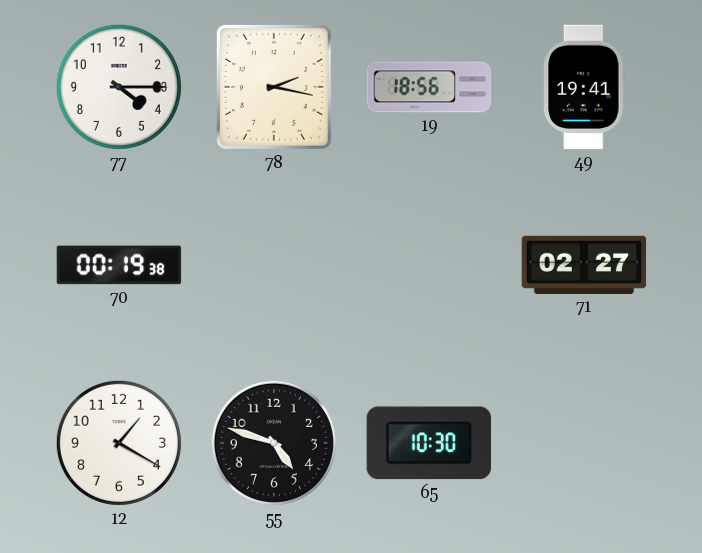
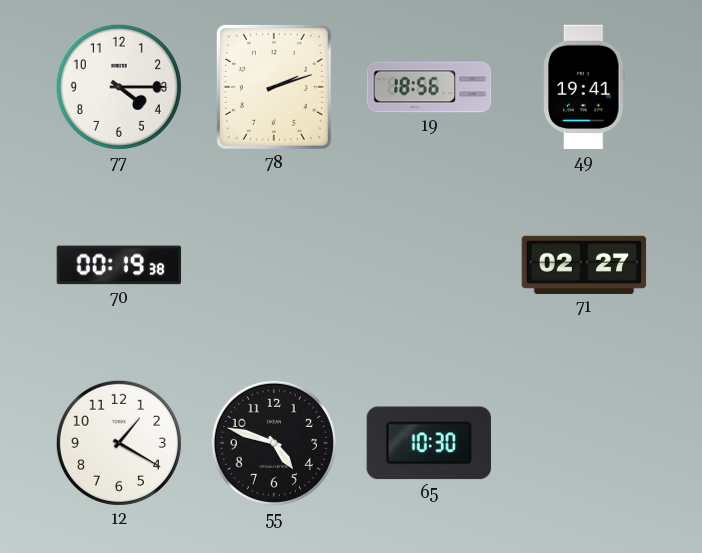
78: 2:17 -> 2:12 (274, 87)
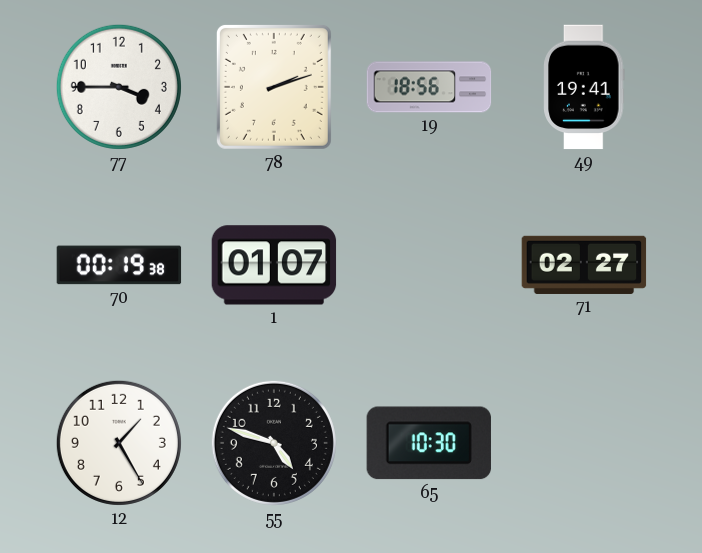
77: 4:15 -> 3:45 (119, 87)
1: none -> 01:07 (274, 265)
12: 1:20 -> 1:25 (119, 443)
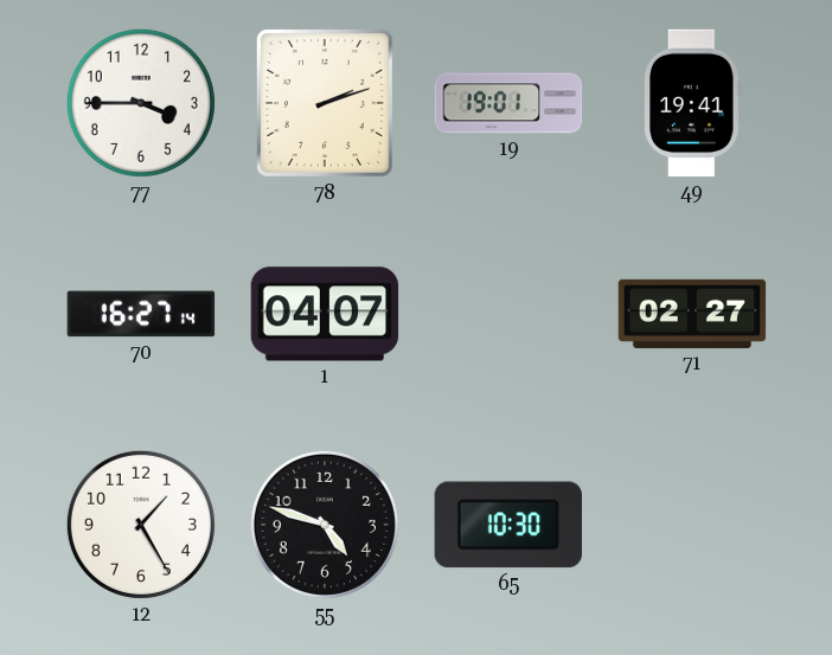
19: 18:56 -> 19:01 (508, 103)
70: 00:19 -> 16:27 (141, 314)
1: 01:07 -> 04:07 (325, 314)
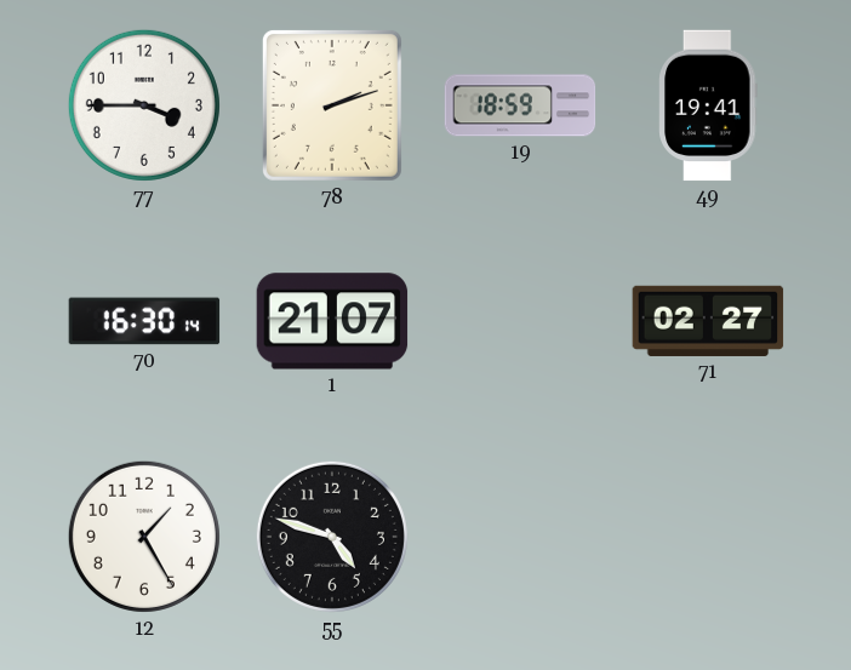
19: 19:01 -> 18:59 (520, 105)
70: 16:27 -> 16:30 (144, 321)
1: 04:07 -> 21:07 (332, 321)
65: 10:30 -> none (508, 525)
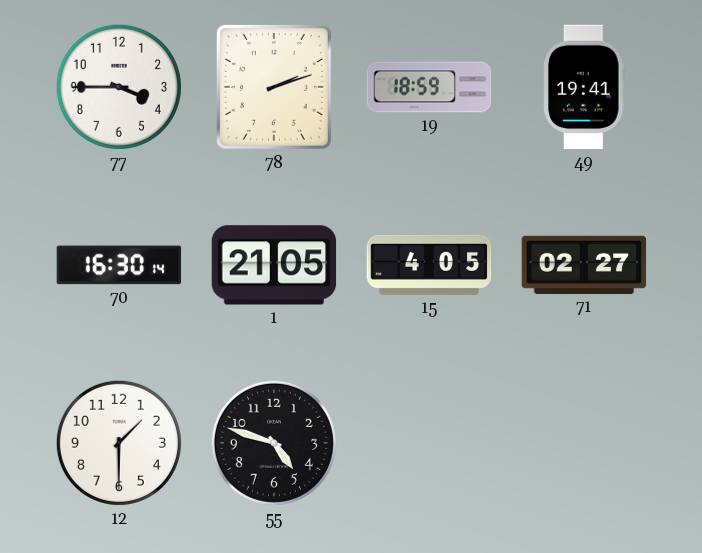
1: 21:07 -> 21:05 (274, 265)
15: none -> 4:05 (429, 265)
12: 1:25 -> 1:30 (119, 443)
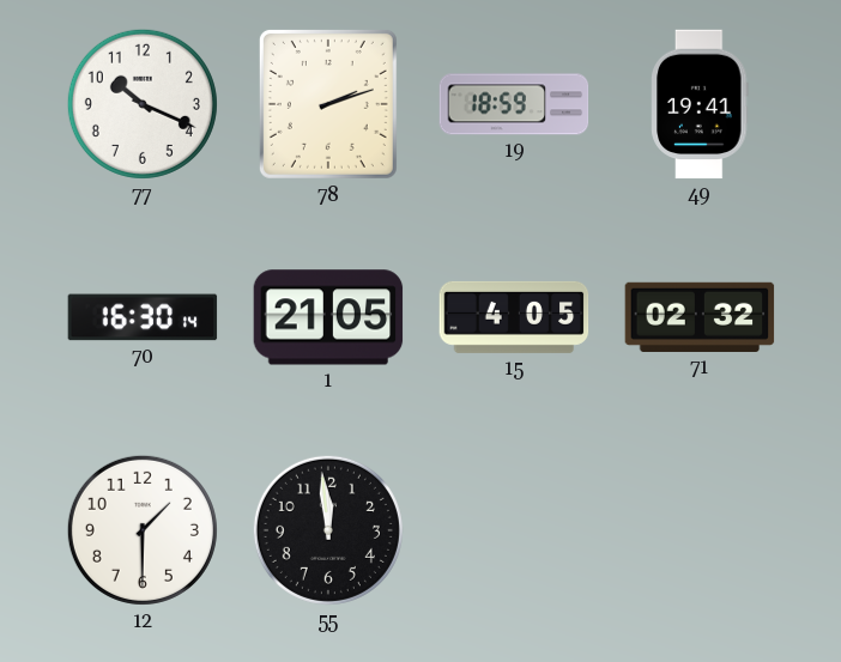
77: 3:45 -> 10:19 (143, 104)
71: 02:27 -> 02:32 (700, 317)
55: 4:48 -> 11:59 (328, 530)
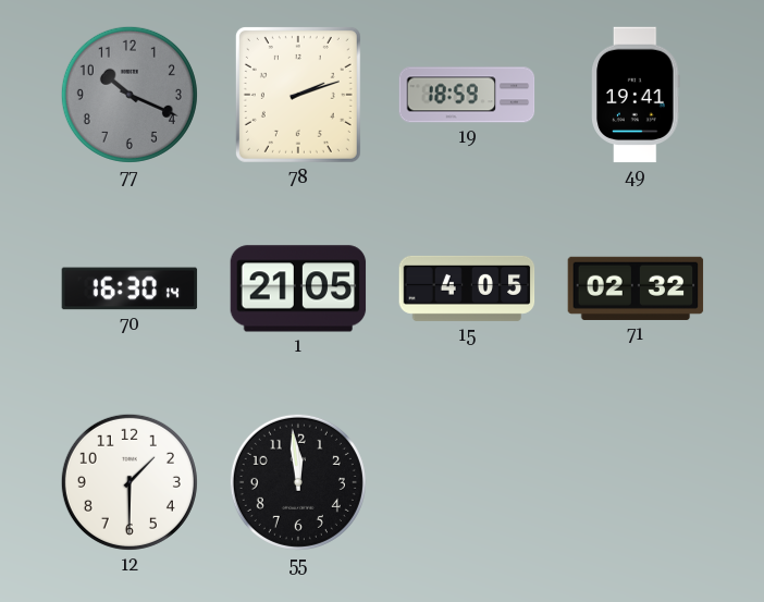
77 dial: white -> grey (130, 95)
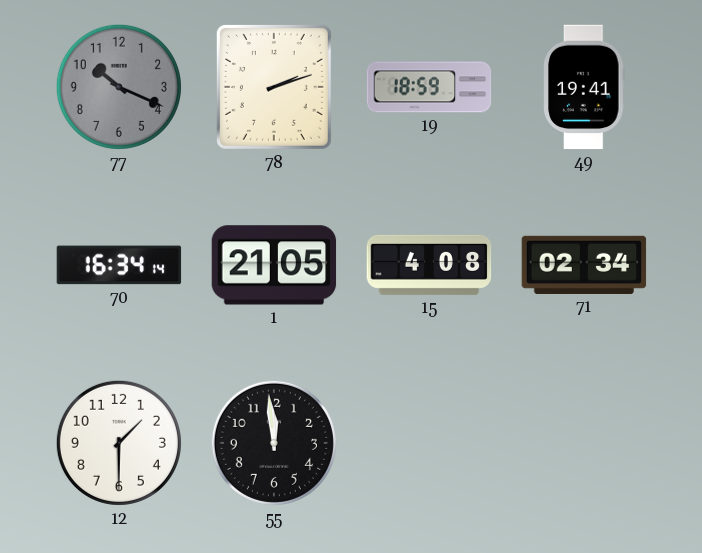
70: 16:30 -> 16:34 (119, 265)
15: 4:05 -> 4:08 (429, 265)
71: 02:32 -> 02:34 (584, 265)
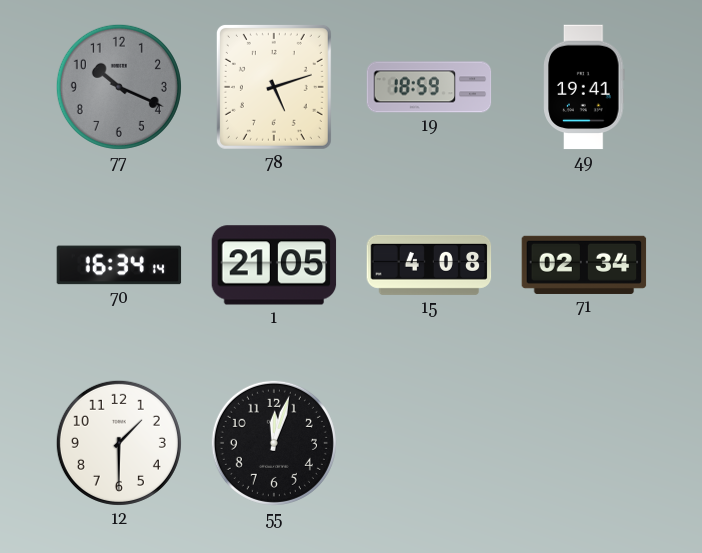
78: 2:12 -> 5:12 (274, 87)
55: 11:59 -> 12:03 (274, 443)
